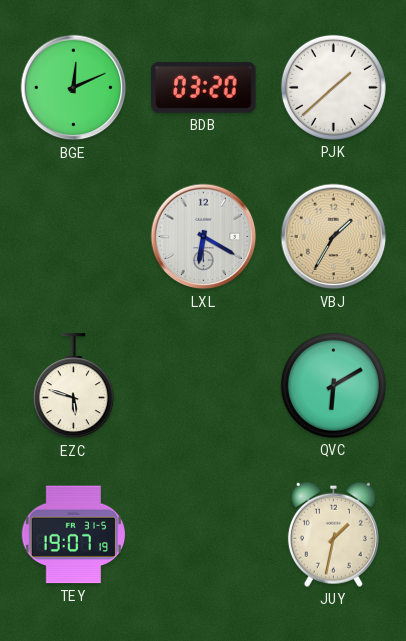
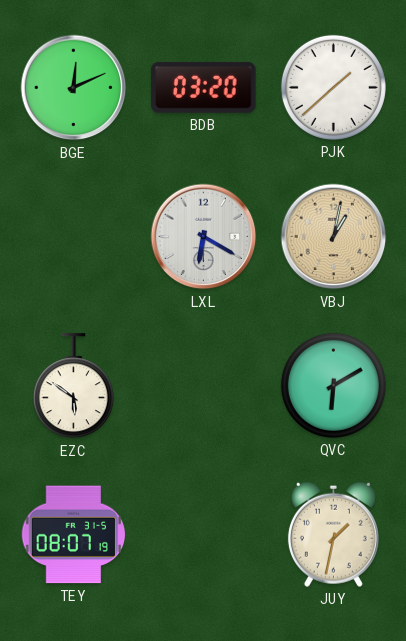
VBJ: 1:35 -> 1:02 (334, 237)
EZC: 5:48 -> 5:51 (73, 386)
TEY: 19:07 -> 08:07 (74, 535)
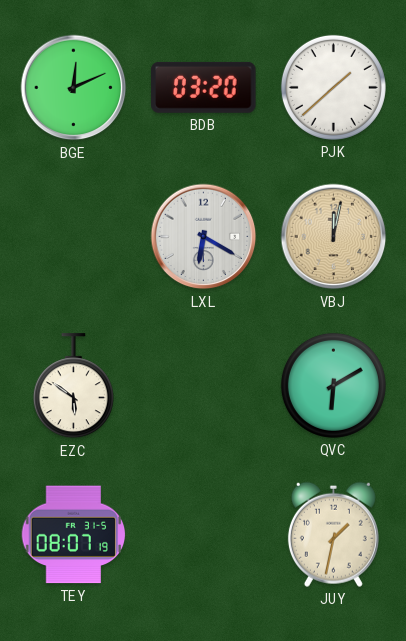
VBJ: 1:02 -> 12:02 (334, 237)
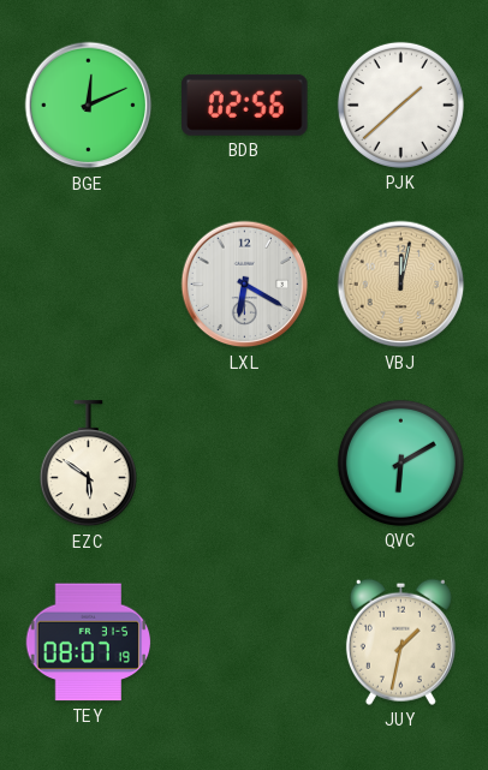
BDB: 03:20 -> 02:56 (245, 105)
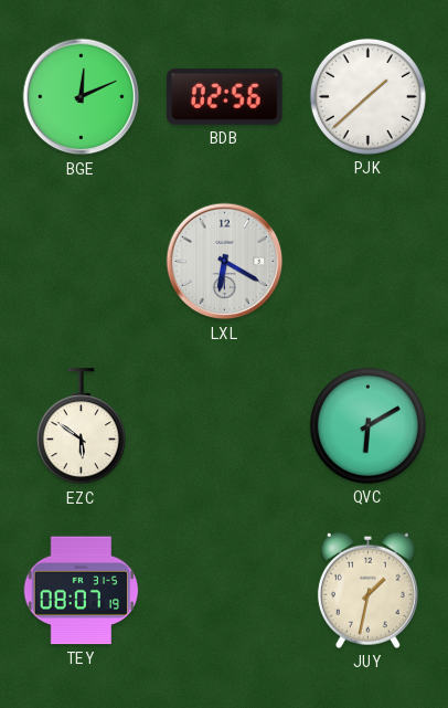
VBJ: 12:02 -> none (401, 285)
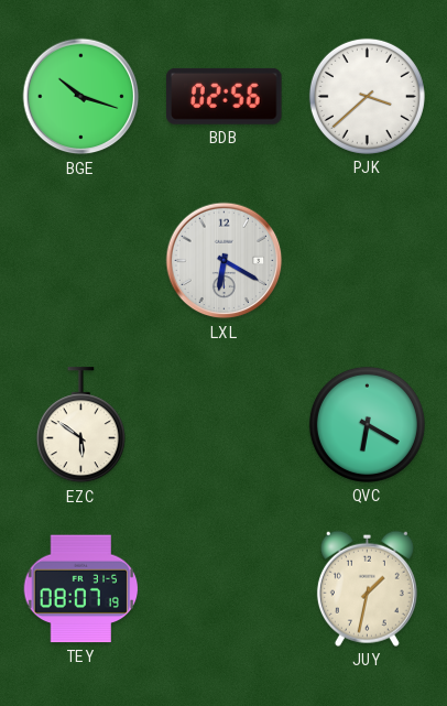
BGE: 12:11 -> 10:18 (81, 97)
PJK: 1:38 -> 3:38 (367, 96)
QVC: 6:10 -> 6:20 (367, 424)
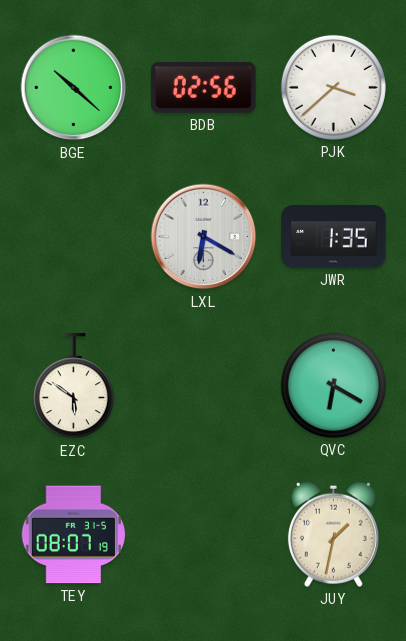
BGE: 10:18 -> 10:22 (74, 88)
JWR: none -> 1:35 (334, 237)
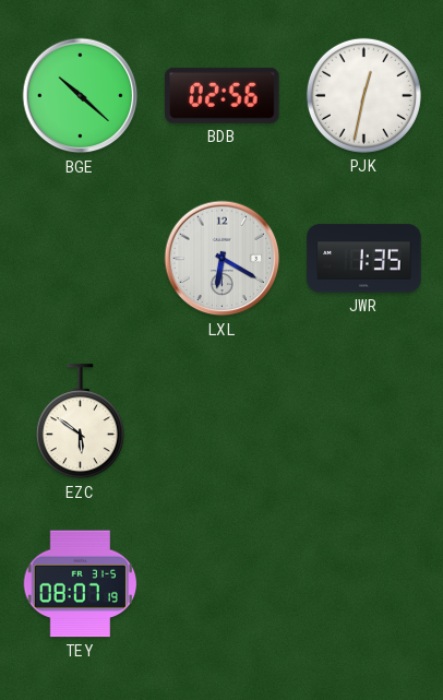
PJK: 3:38 -> 12:32 (363, 95)
QVC: 6:20 -> none (333, 385)
JUY: 1:32 -> none (333, 534)
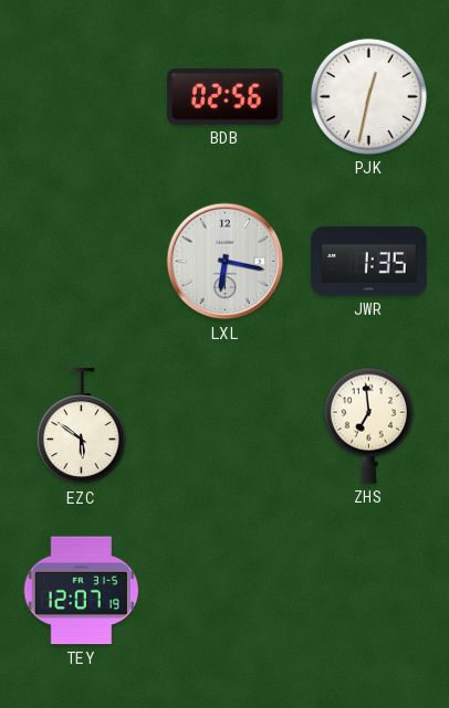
BGE: 10:22 -> none (81, 96)
LXL: 6:20 -> 6:17 (226, 262)
ZHS: none -> 6:59 (368, 425)
TEY: 08:07 -> 12:07 (82, 591)
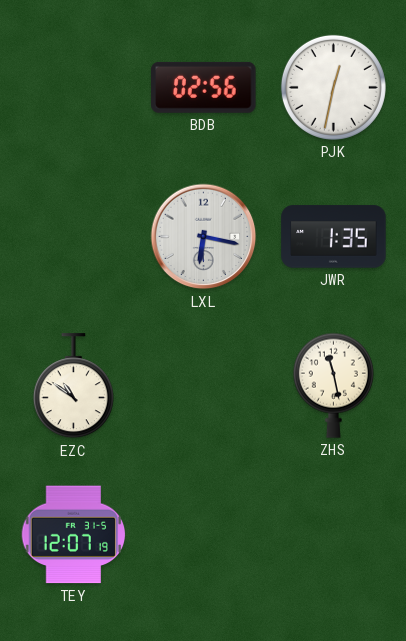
EZC: 5:51 -> 10:51 (73, 386)
ZHS: 6:59 -> 11:28 (333, 385)
